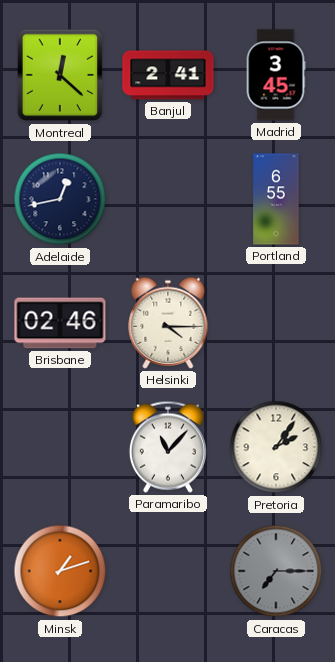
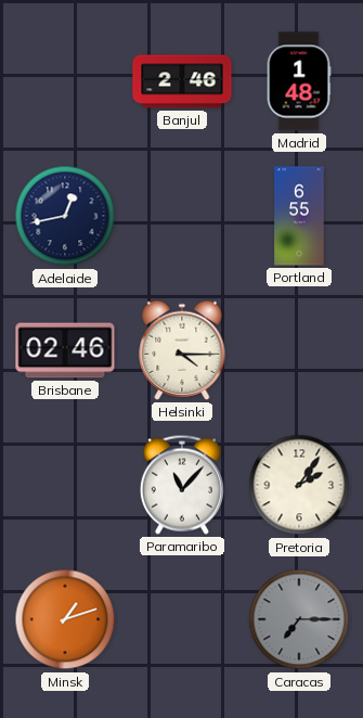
Montreal: 12:22 -> none (60, 75)
Banjul: 2:41 -> 2:46 (182, 81)
Madrid: 3:45 -> 1:48 (299, 81)
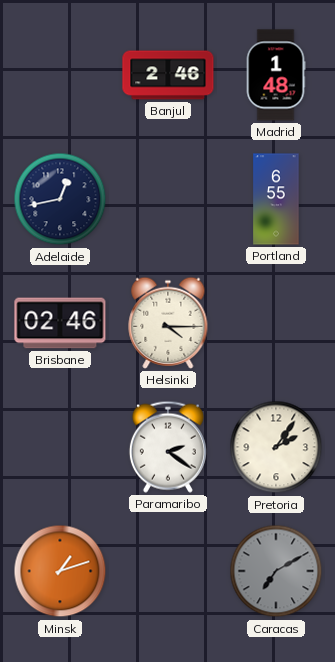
Paramaribo: 11:07 -> 2:21 (168, 447)
Caracas: 7:15 -> 7:10 (276, 571)
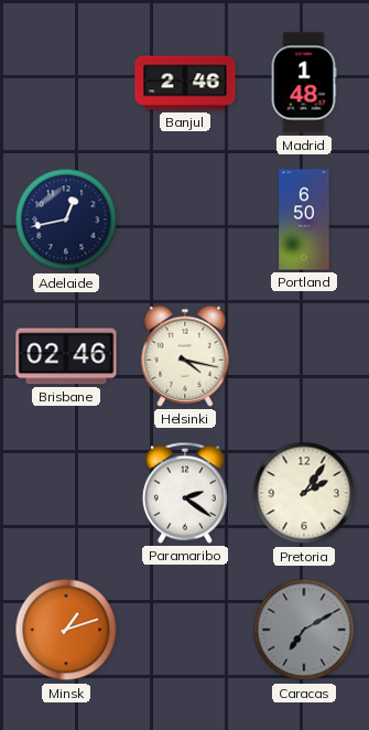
Portland: 6:55 -> 6:50 (304, 219)
Helsinki: 4:15 -> 4:17 (185, 356)
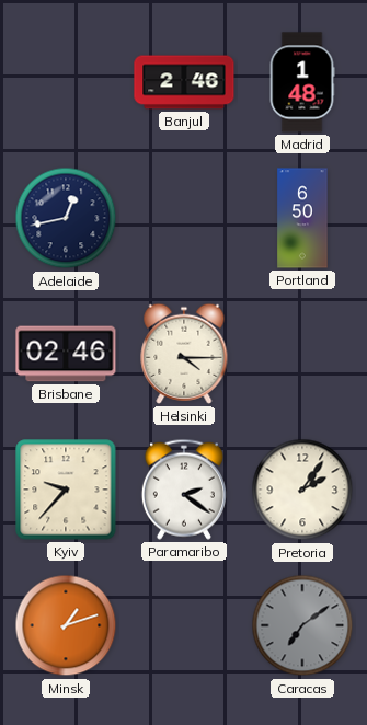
Helsinki: 4:17 -> 4:15 (184, 354)
Kyiv: none -> 9:37 (66, 490)
Caracas: 7:10 -> 7:09 (302, 625)
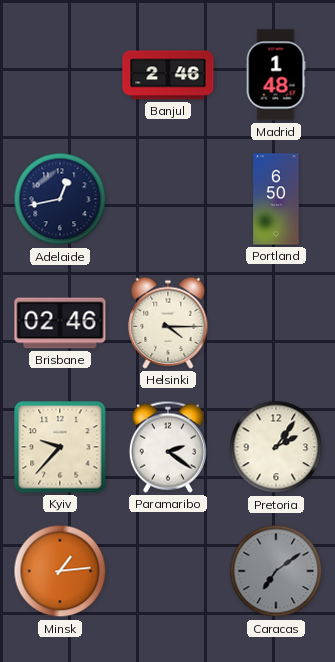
Minsk: 1:12 -> 1:14 (60, 571)
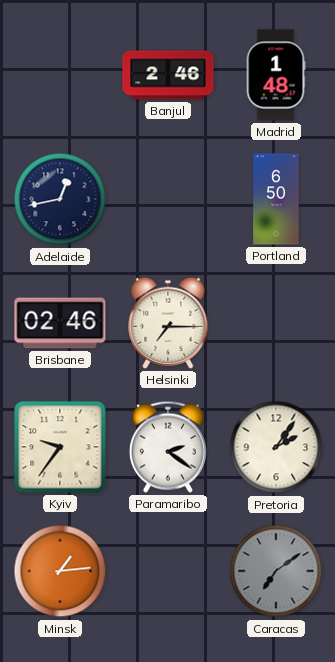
Helsinki: 4:15 -> 7:15 (168, 323)
Kyiv: 9:37 -> 9:36 (60, 447)
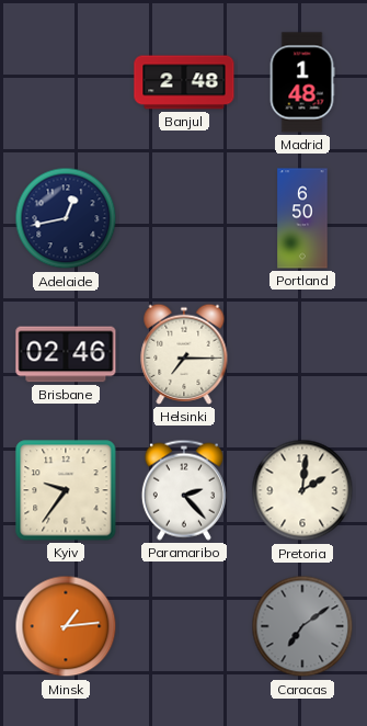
Banjul: 2:46 -> 2:48 (184, 82)
Paramaribo: 2:21 -> 2:23 (184, 490)
Pretoria: 2:06 -> 2:01 (302, 490)
